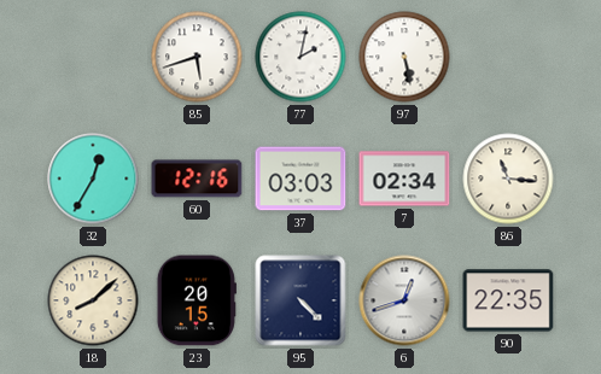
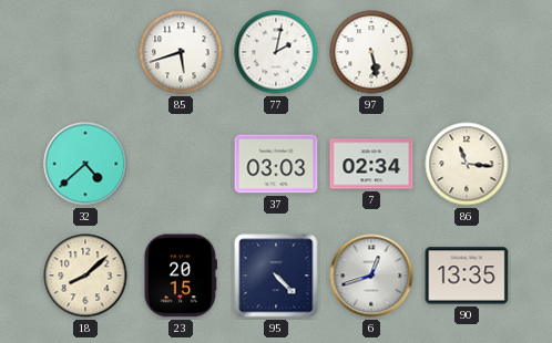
32: 12:35 -> 4:38 (85, 164)
60: 12:16 -> none (197, 179)
90: 22:35 -> 13:35 (467, 276)
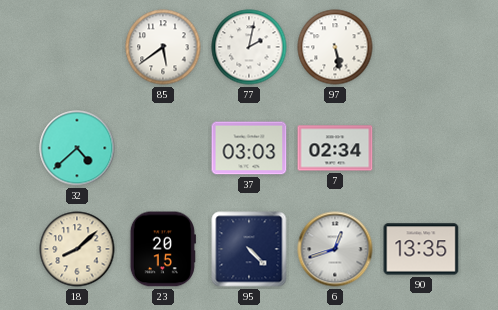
85: 5:42 -> 5:39 (163, 47)
86: 11:16 -> none (467, 164)
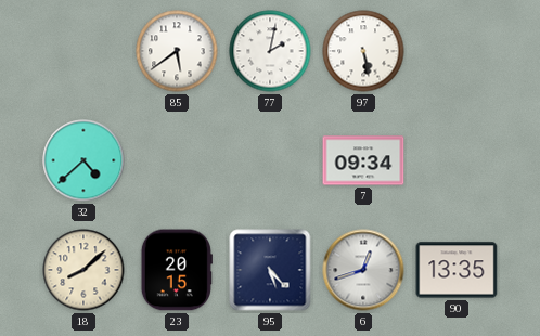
37: 03:03 -> none (249, 148)
7: 02:34 -> 09:34 (363, 160)
95: 4:23 -> 5:23 (270, 270)
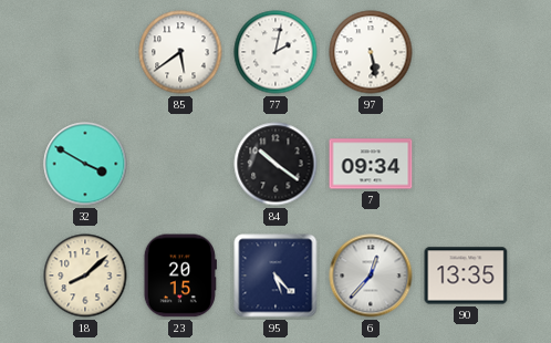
32: 4:38 -> 3:50 (85, 164)
84: none -> 10:21 (275, 164)
6: 12:42 -> 12:37 (371, 276)
